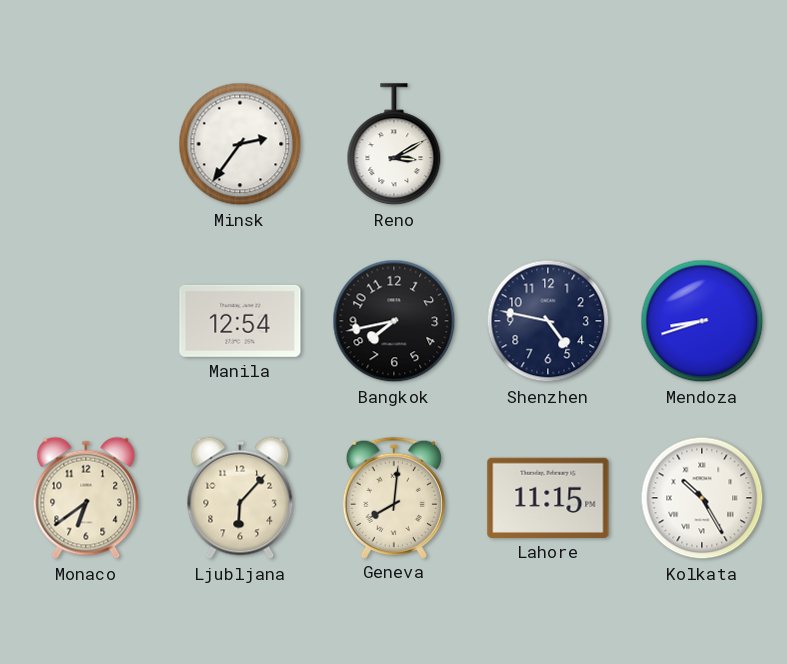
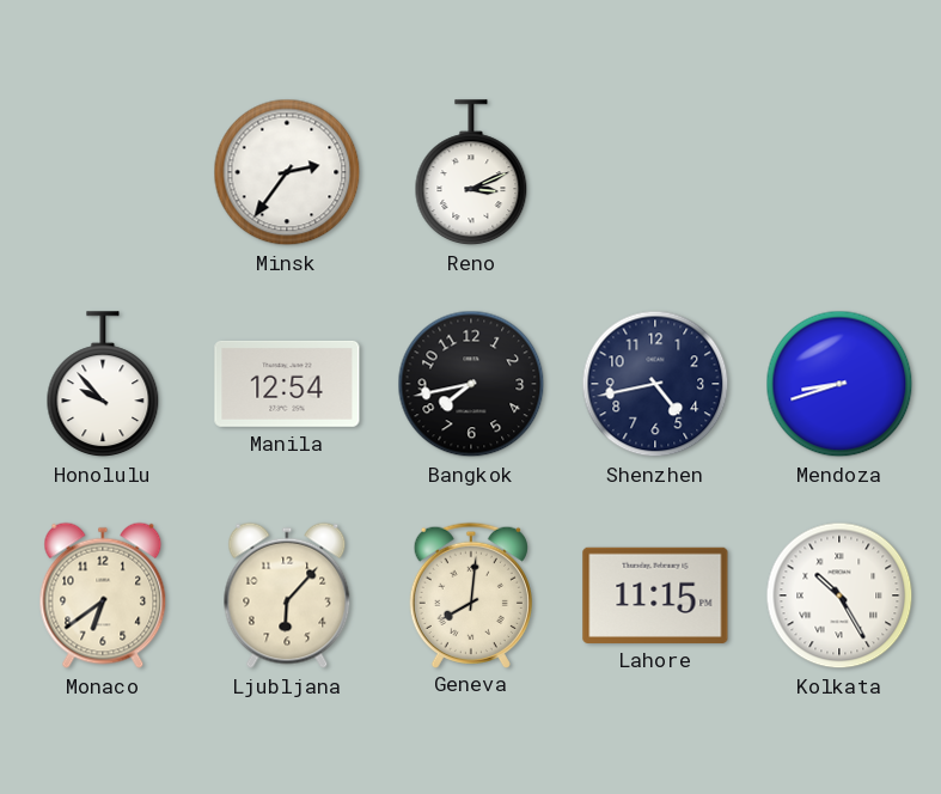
Reno: 3:10 -> 3:11 (471, 173)
Honolulu: none -> 9:53 (103, 385)
Shenzhen: 4:47 -> 4:43 (655, 384)
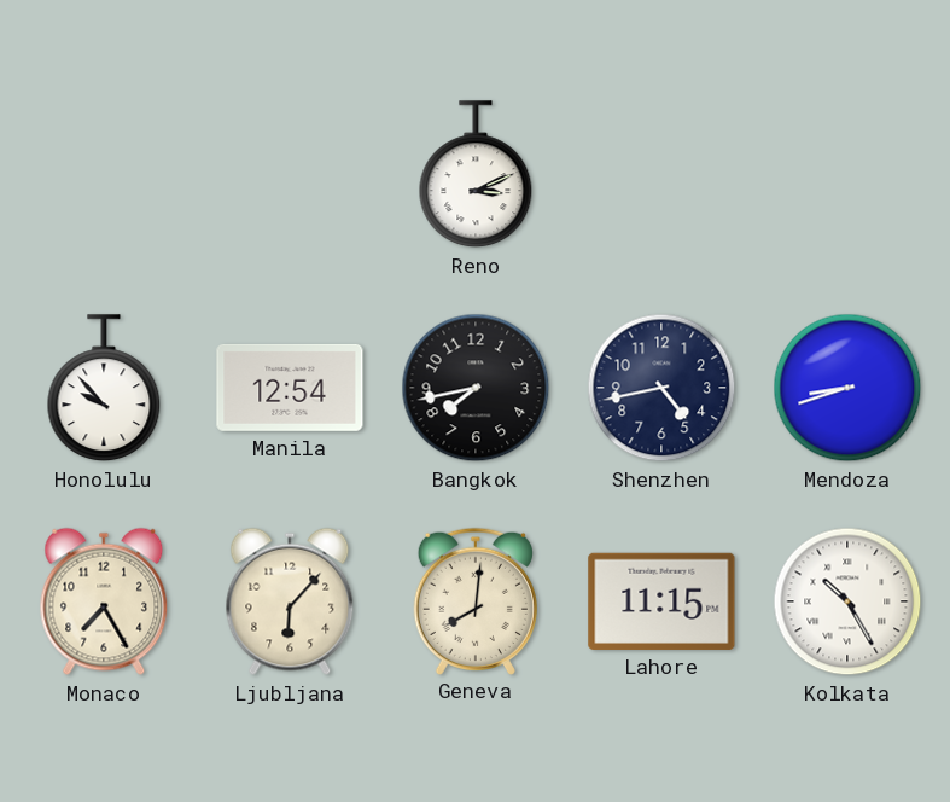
Minsk: 2:36 -> none (287, 172)
Monaco: 6:39 -> 7:25 (104, 601)
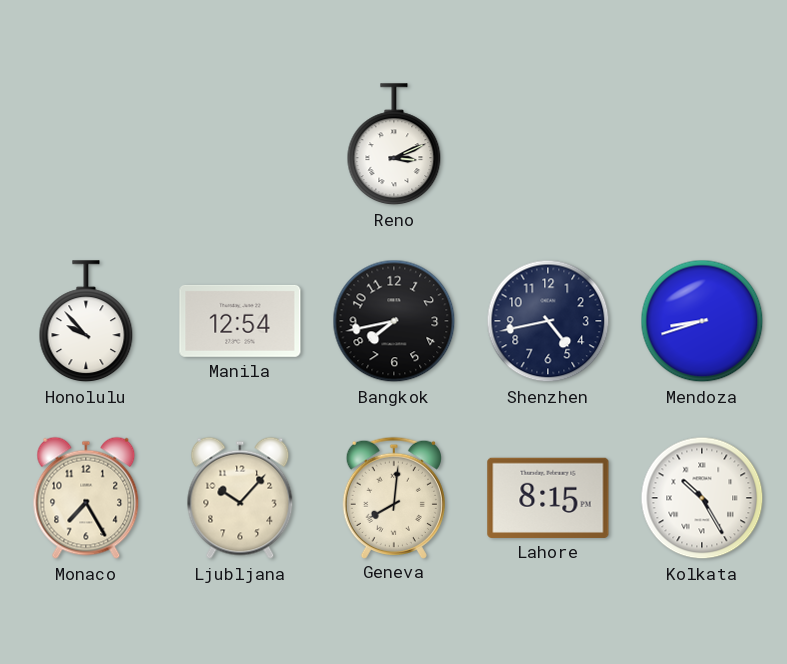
Ljubljana: 6:07 -> 10:07 (240, 498)
Lahore: 11:15 -> 8:15 (548, 498)
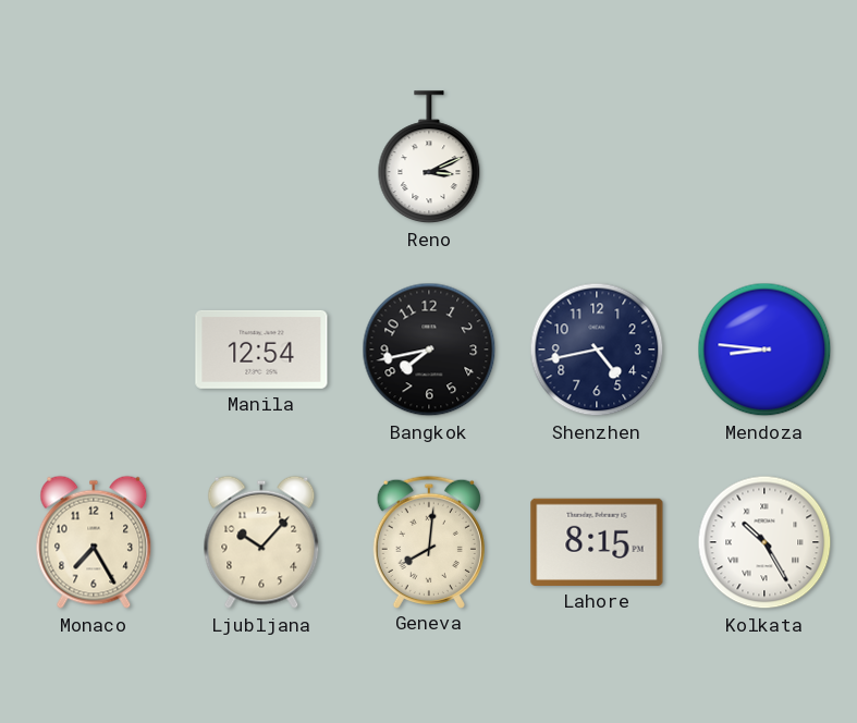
Honolulu: 9:53 -> none (86, 322)
Mendoza: 8:42 -> 8:46 (764, 350)
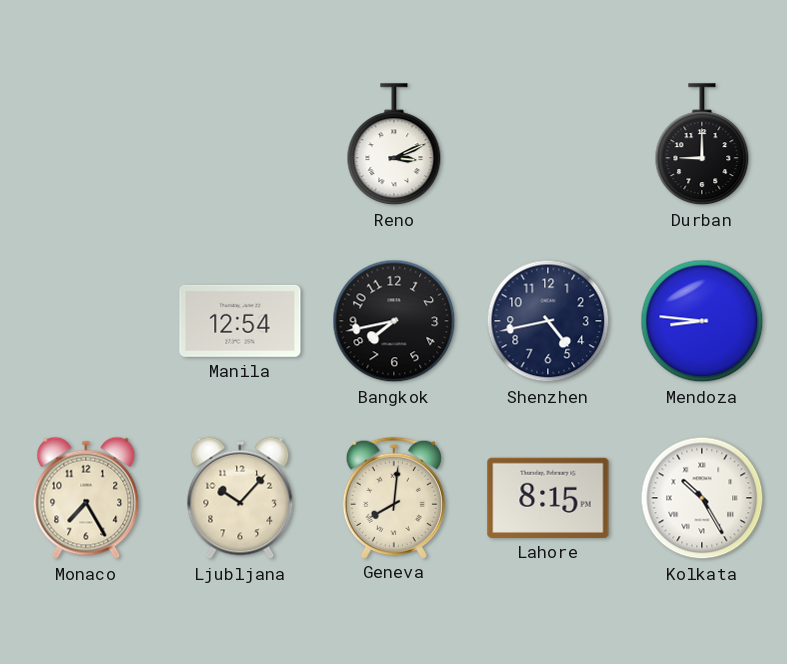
Durban: none -> 9:00 (702, 145)
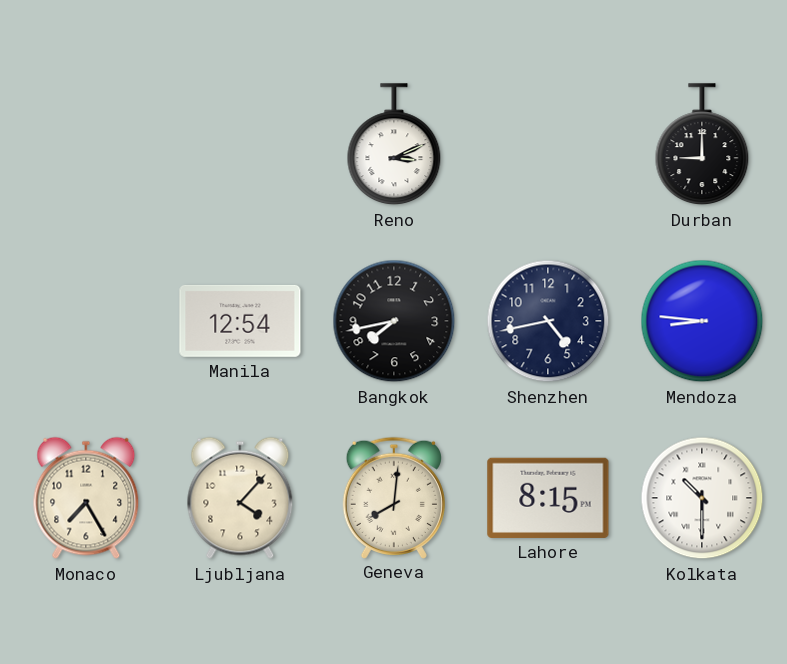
Ljubljana: 10:07 -> 4:07 (240, 498)
Kolkata: 10:25 -> 10:30 (702, 498)
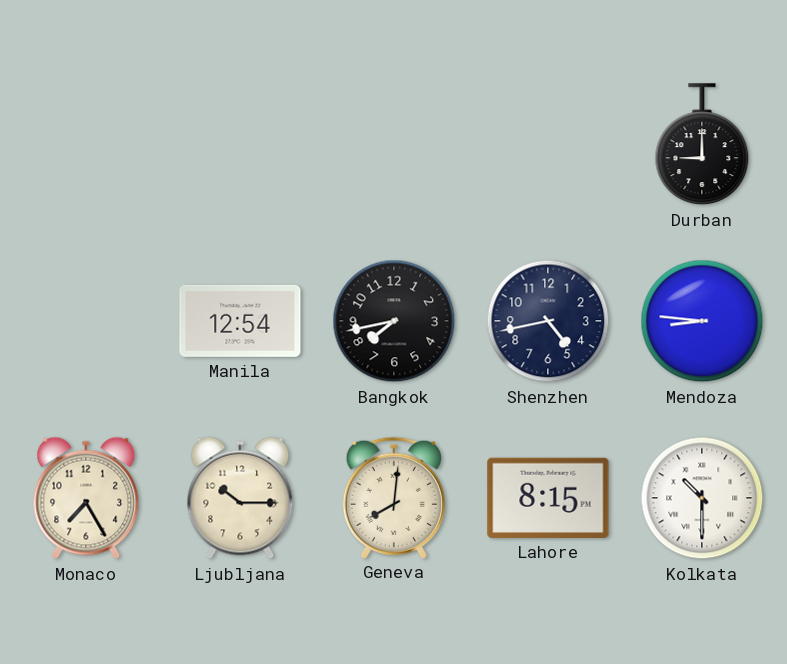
Reno: 3:11 -> none (394, 145)
Ljubljana: 4:07 -> 10:15 (240, 498)
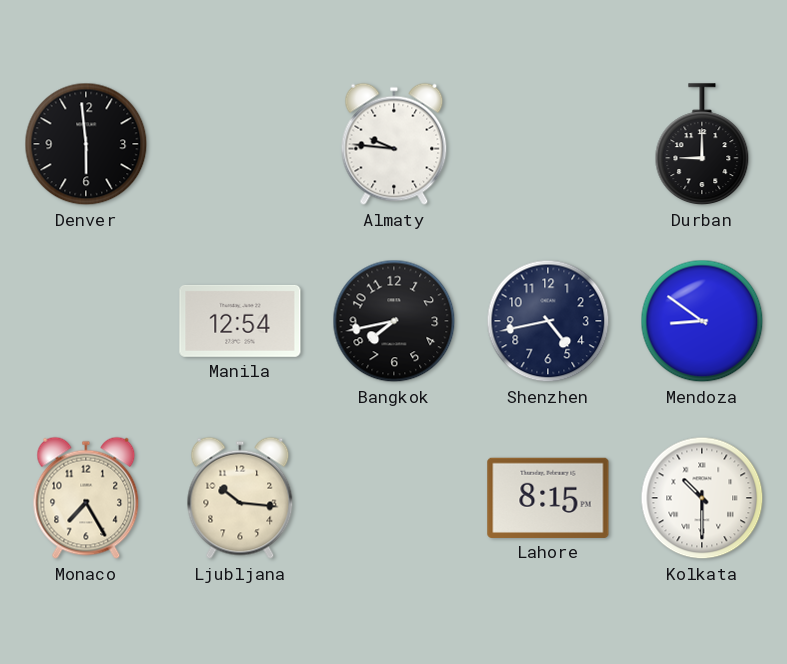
Denver: none -> 5:59 (86, 144)
Almaty: none -> 9:46 (394, 144)
Mendoza: 8:46 -> 8:51 (702, 321)
Ljubljana: 10:15 -> 10:16 (240, 498)
Geneva: 8:01 -> none (394, 497)
